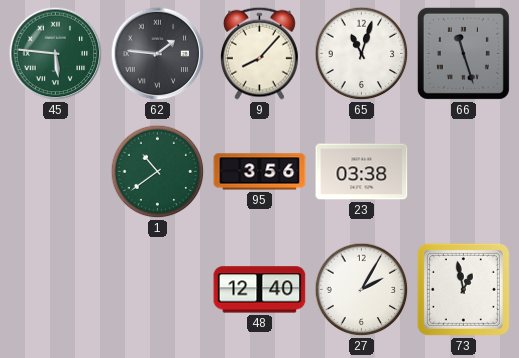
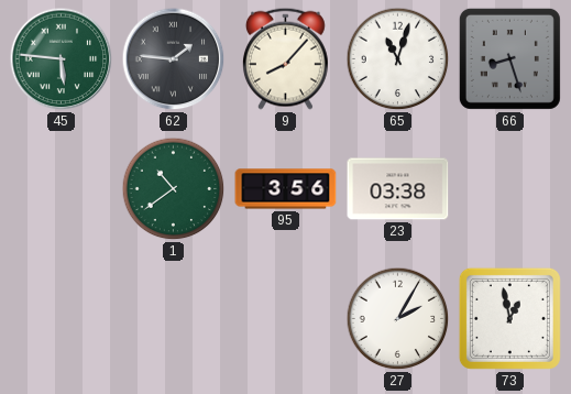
66: 11:27 -> 8:27 (509, 58)
48: 12:40 -> none (260, 290)
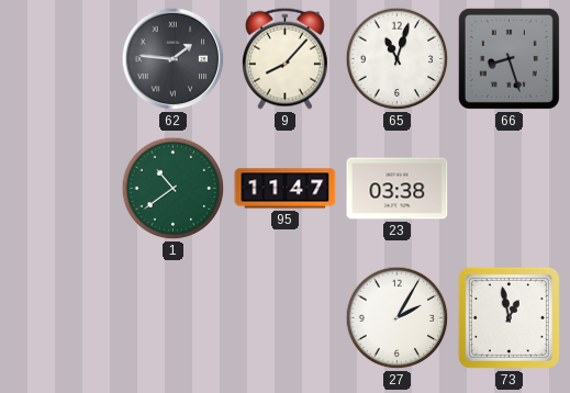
45: 5:46 -> none (62, 59)
95: 3:56 -> 11:47 (286, 189)
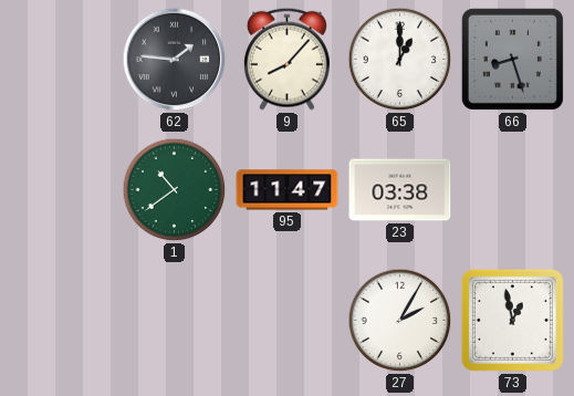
65: 11:03 -> 1:00 (400, 60)
